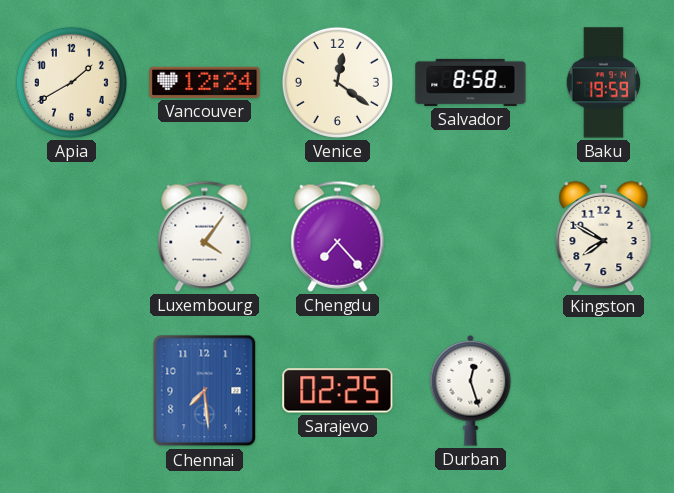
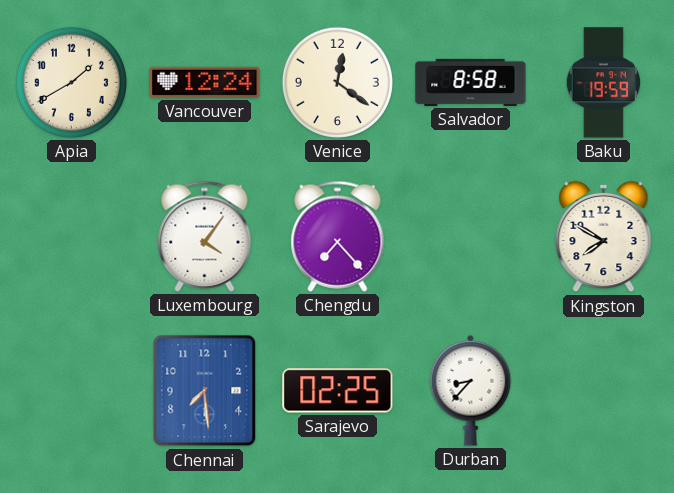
Durban: 12:27 -> 8:37 (471, 390)
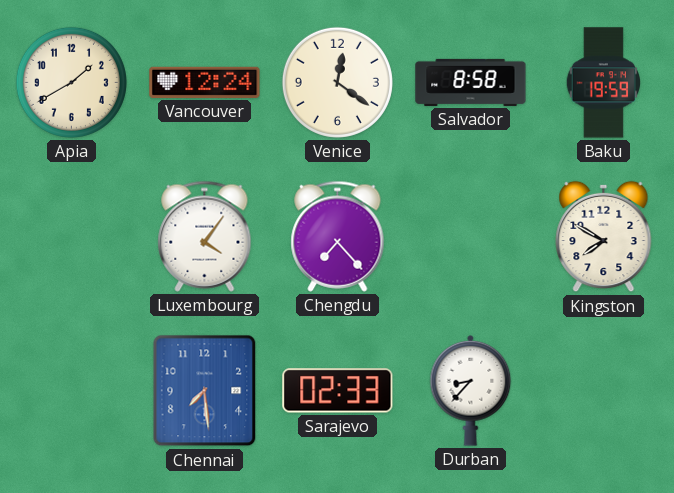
Sarajevo: 02:25 -> 02:33 (338, 391)
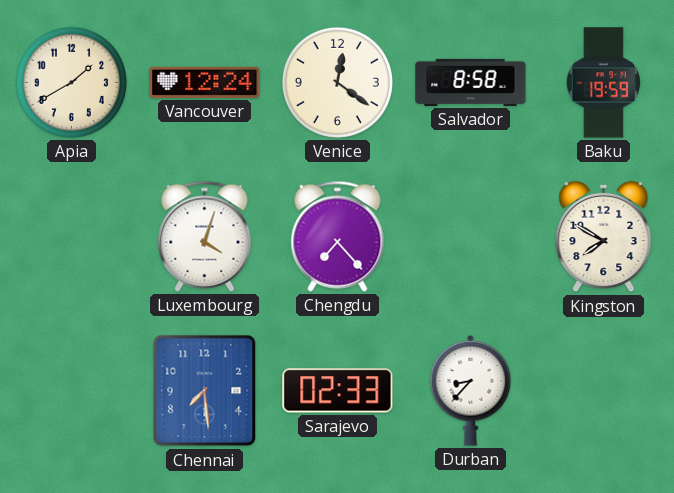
Luxembourg: 4:06 -> 4:03 (205, 236)
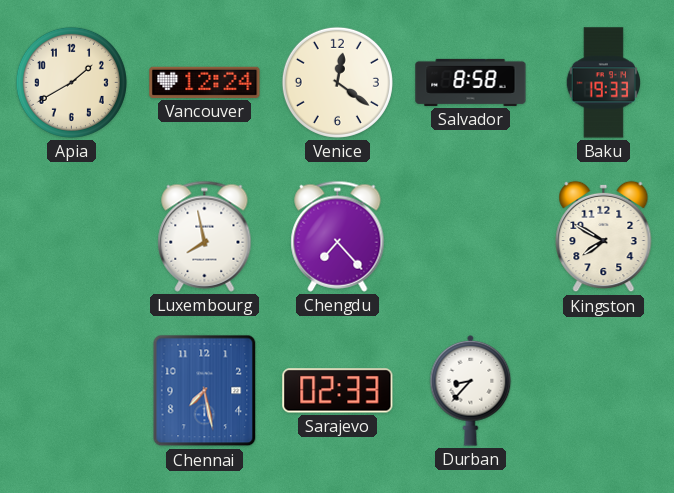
Baku: 19:59 -> 19:33 (603, 83)
Luxembourg: 4:03 -> 7:58 (205, 236)
Chennai: 7:29 -> 7:28 (205, 391)
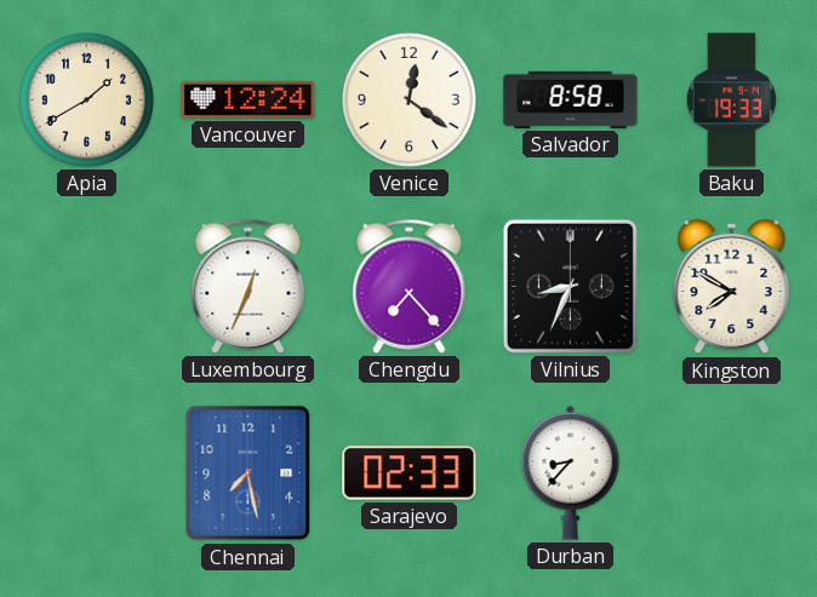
Luxembourg: 7:58 -> 12:34 (248, 286)
Vilnius: none -> 8:34 (570, 286)
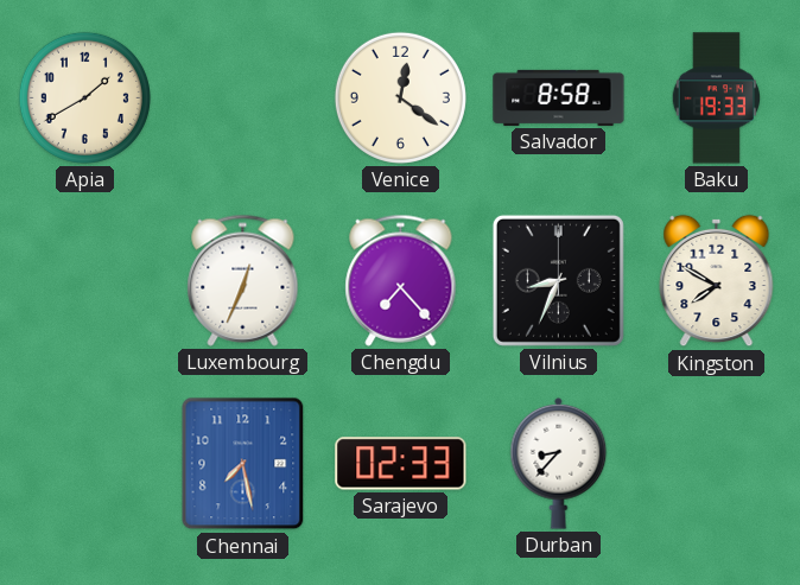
Vancouver: 12:24 -> none (248, 99)
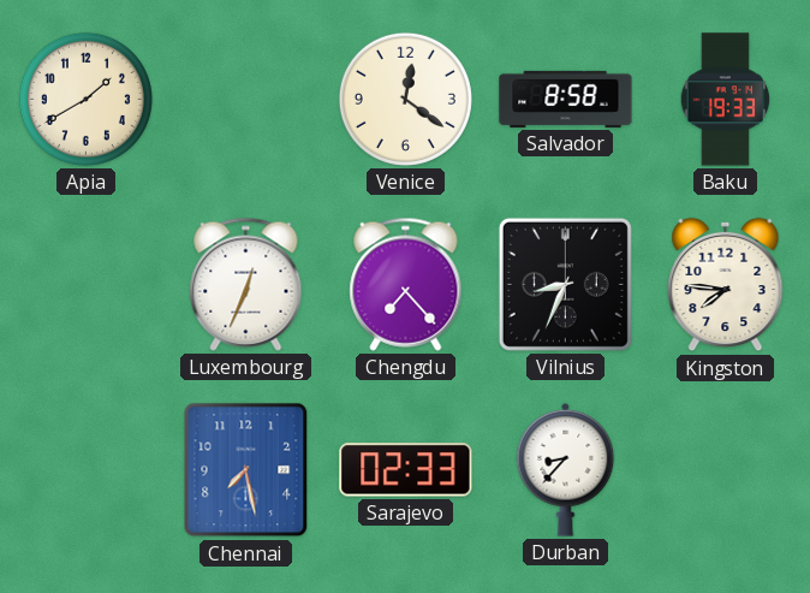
Kingston: 7:50 -> 7:46 (726, 285)
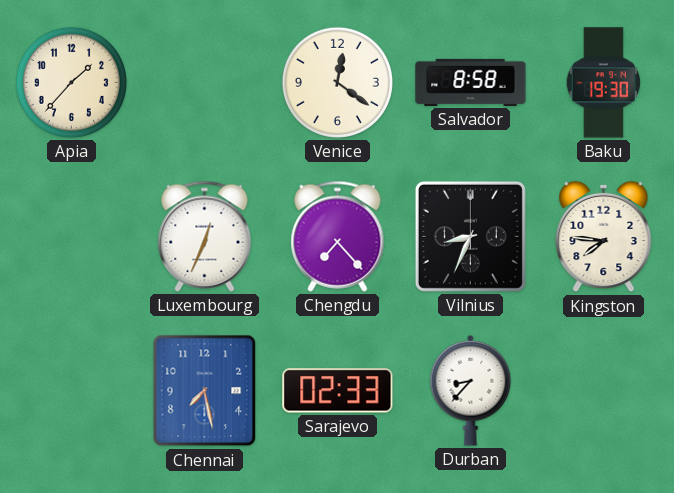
Apia: 1:40 -> 1:37 (71, 82)
Baku: 19:33 -> 19:30 (603, 83)
